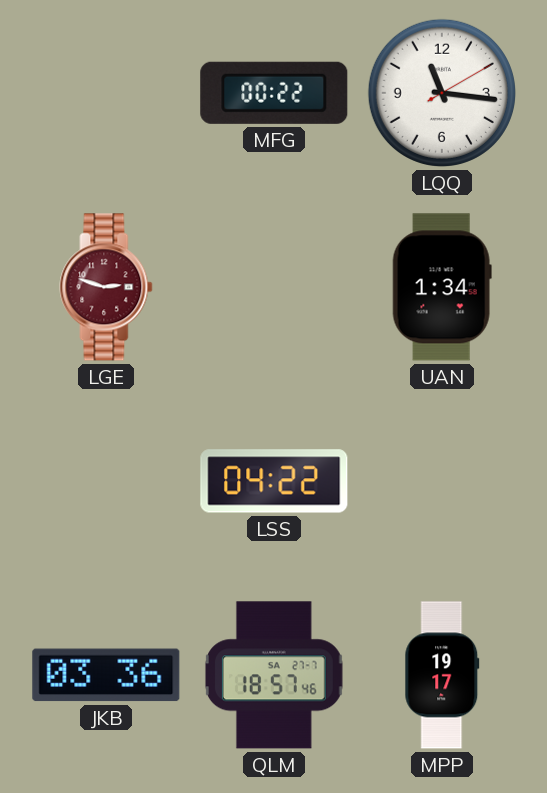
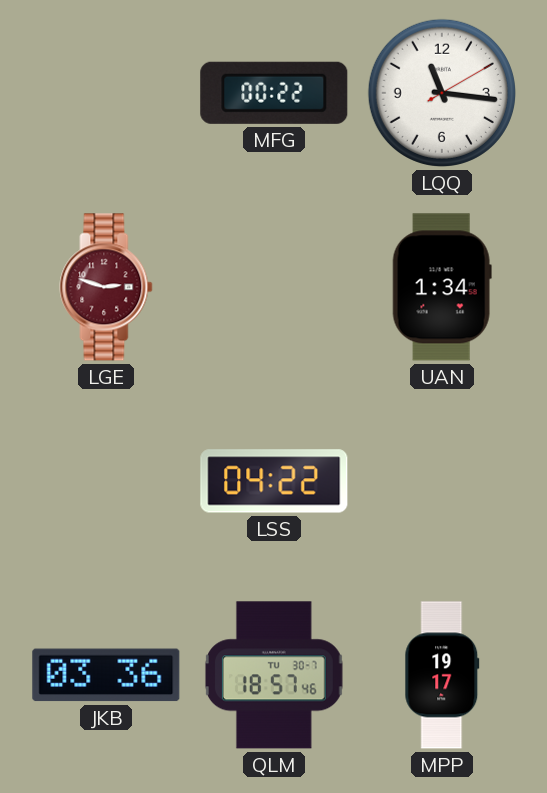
QLM date: SA 27-7 -> TU 30-7 (274, 675)
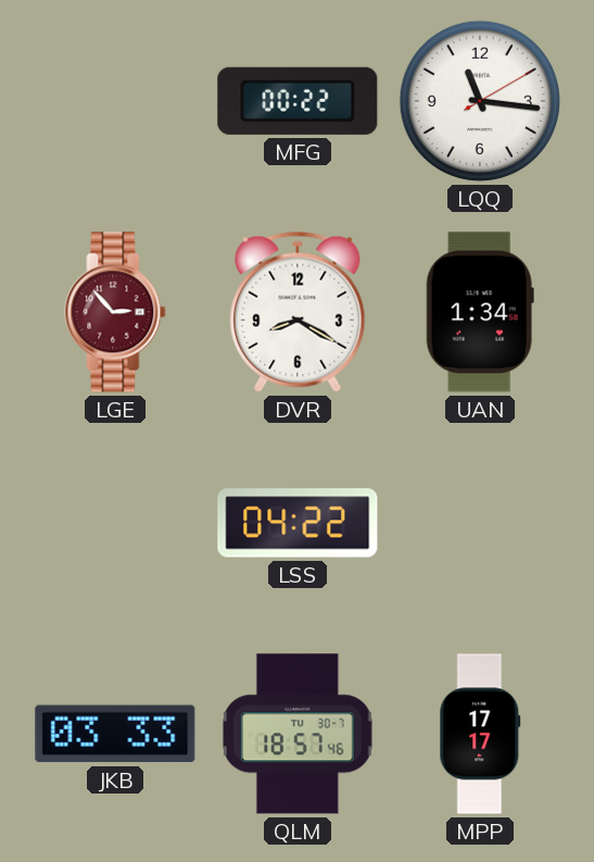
LGE: 2:48 -> 2:53 (115, 312)
DVR: none -> 8:20 (298, 312)
JKB: 03:36 -> 03:33 (115, 734)
MPP: 19:17 -> 17:17 (480, 734)
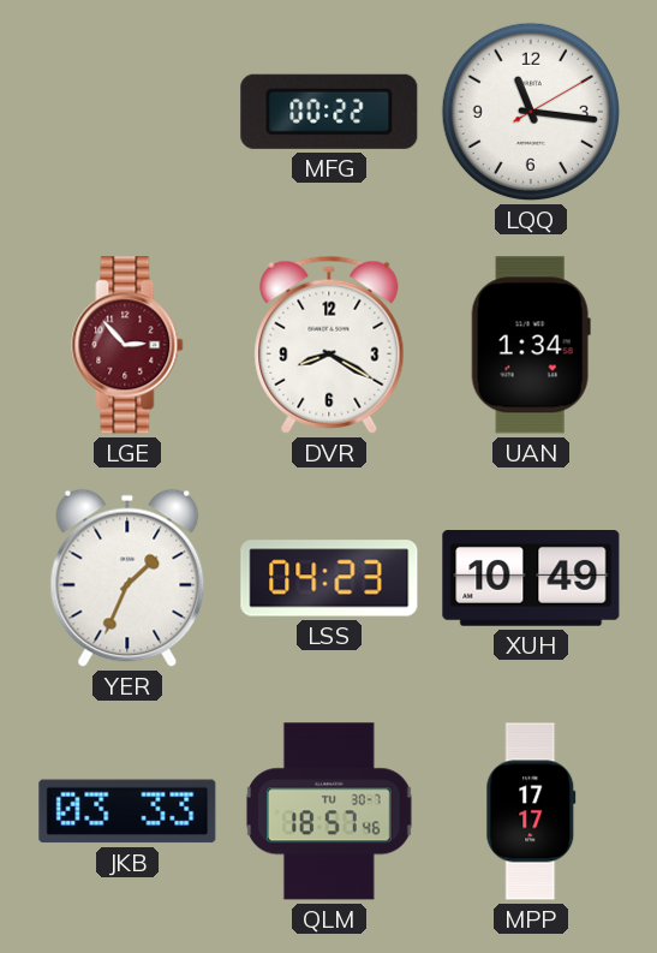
YER: none -> 1:34 (127, 578)
LSS: 04:22 -> 04:23 (329, 578)
XUH: none -> 10:49 (531, 579)
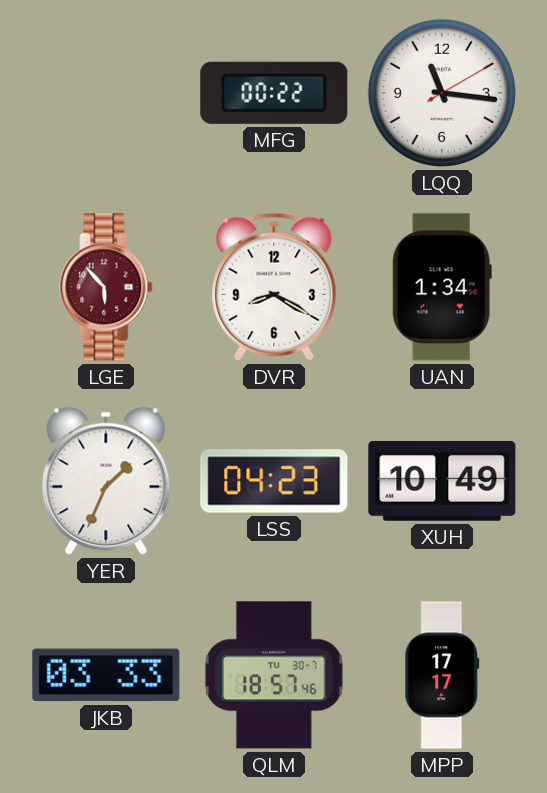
LGE: 2:53 -> 5:53 (106, 287)
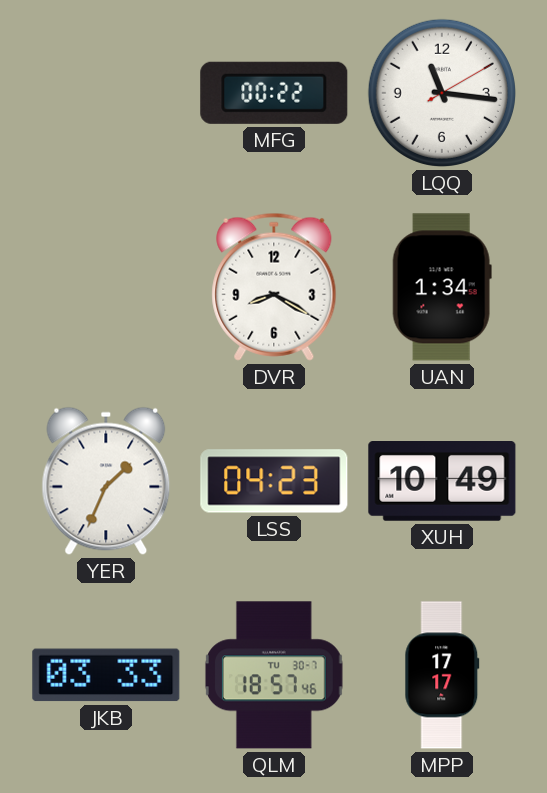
LGE: 5:53 -> none (106, 287)
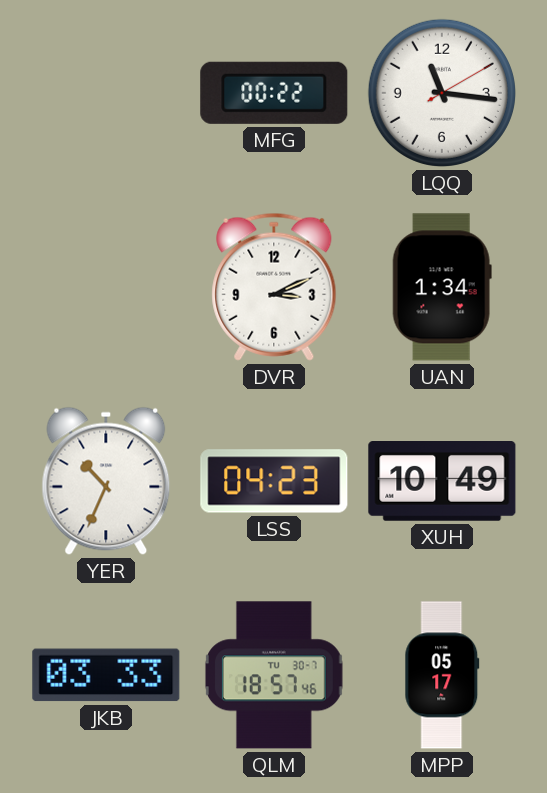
DVR: 8:20 -> 3:11 (274, 287)
YER: 1:34 -> 10:34 (106, 481)
MPP: 17:17 -> 05:17 (442, 675)
